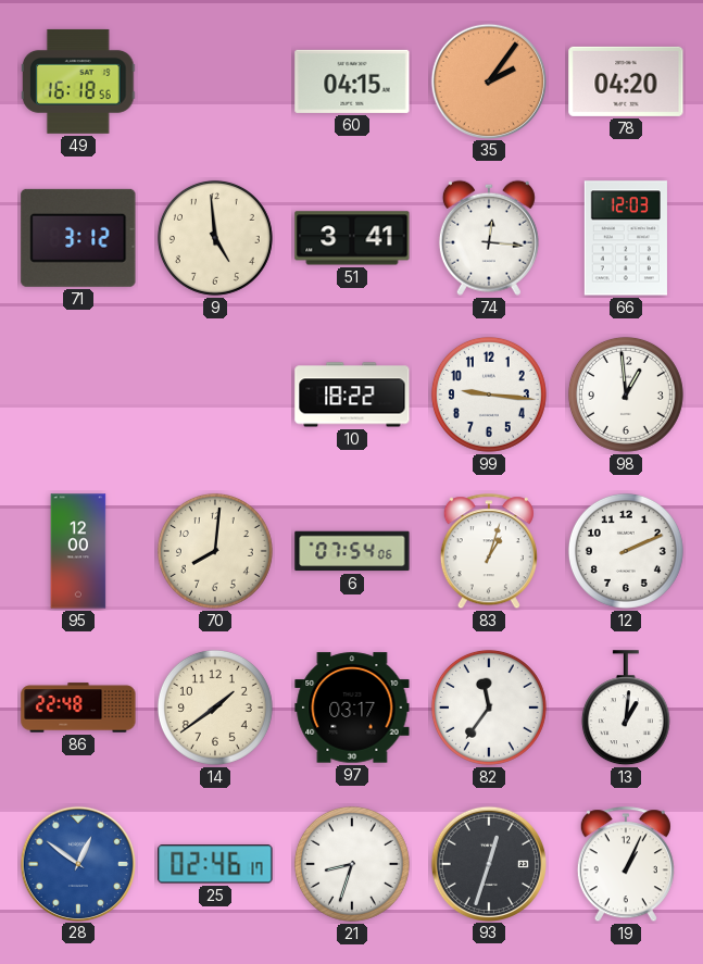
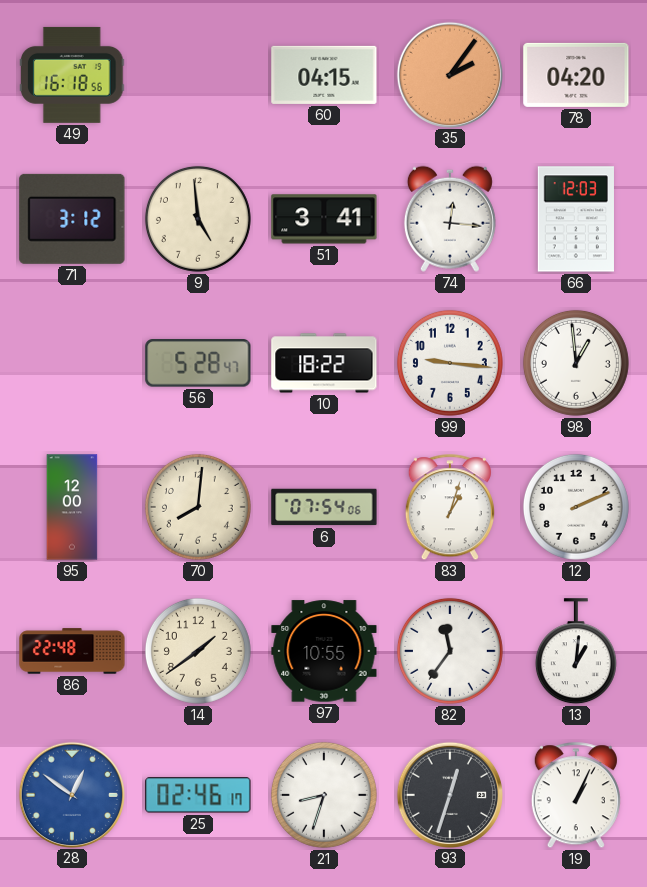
56: none -> 5:28 (198, 363)
97: 03:17 -> 10:55 (324, 651)
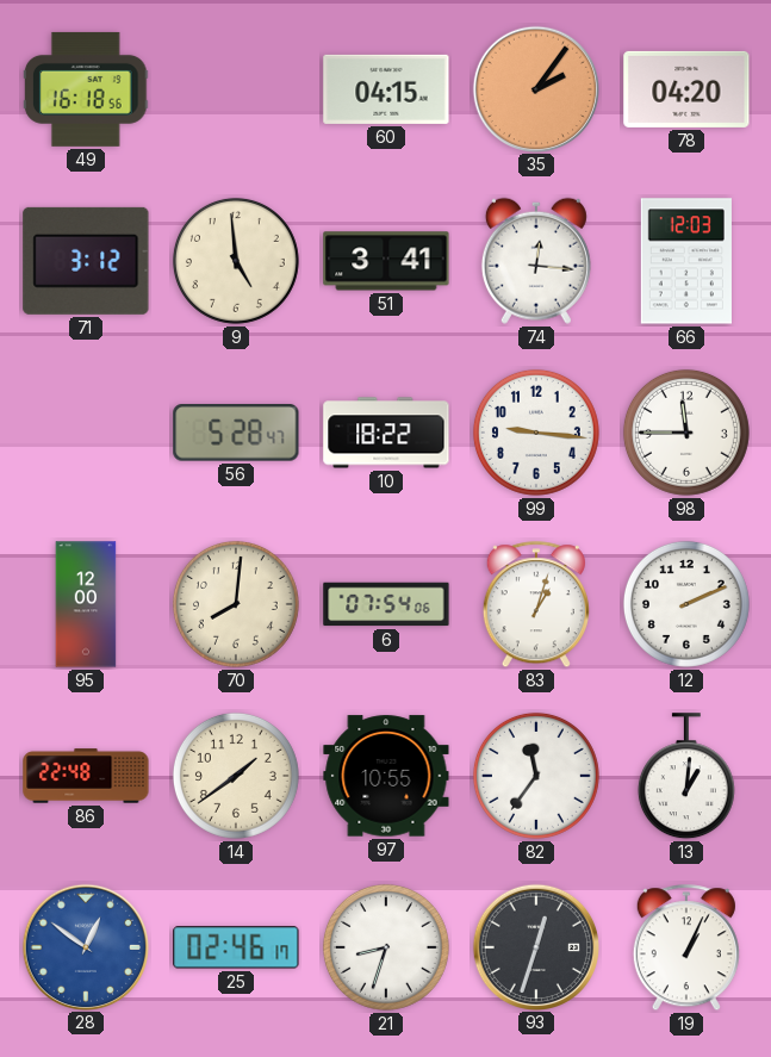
98: 12:59 -> 11:45 (686, 433)
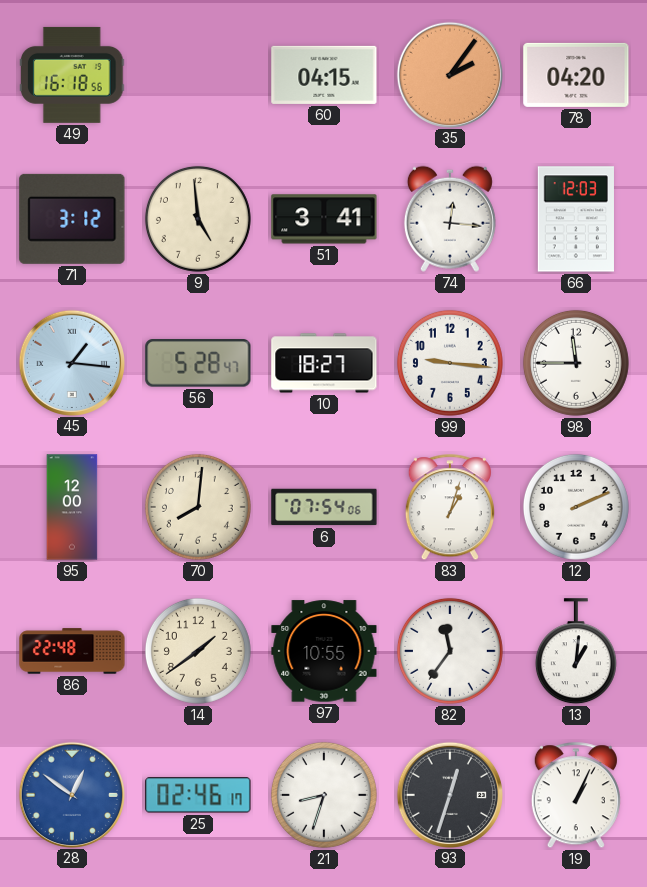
45: none -> 1:16 (71, 362)
10: 18:22 -> 18:27 (324, 363)
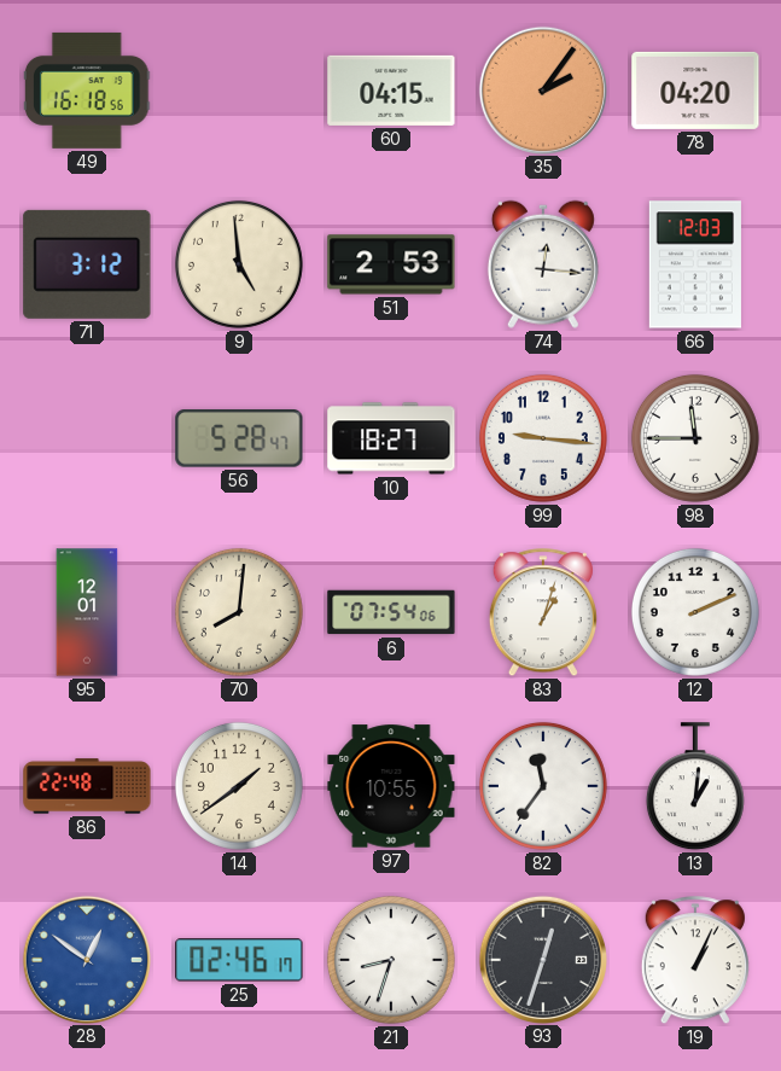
51: 3:41 -> 2:53 (391, 264)
45: 1:16 -> none (71, 362)
95: 12:00 -> 12:01 (87, 612)
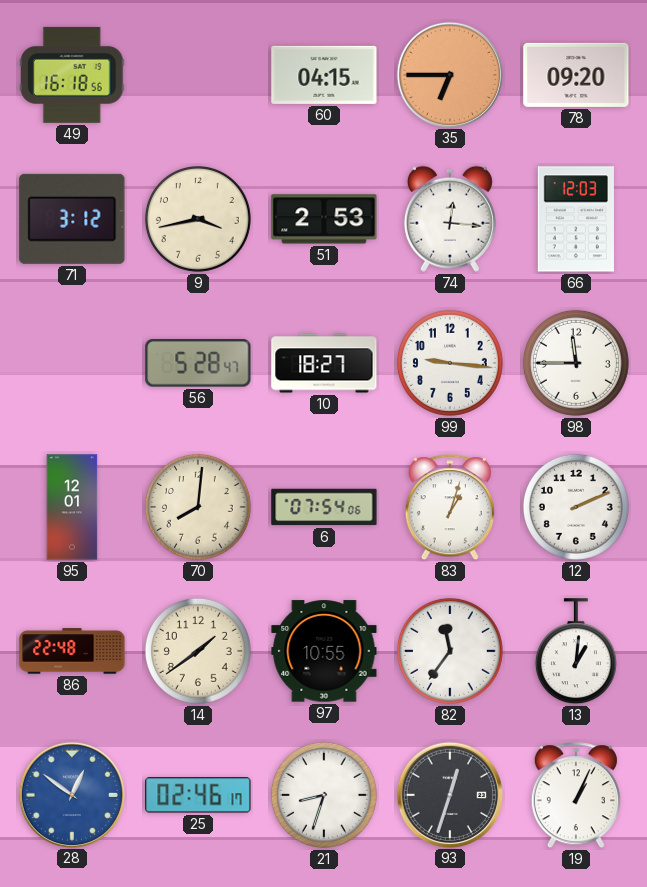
35: 2:06 -> 6:45 (449, 74)
78: 04:20 -> 09:20 (576, 75)
9: 4:59 -> 3:43 (198, 219)
